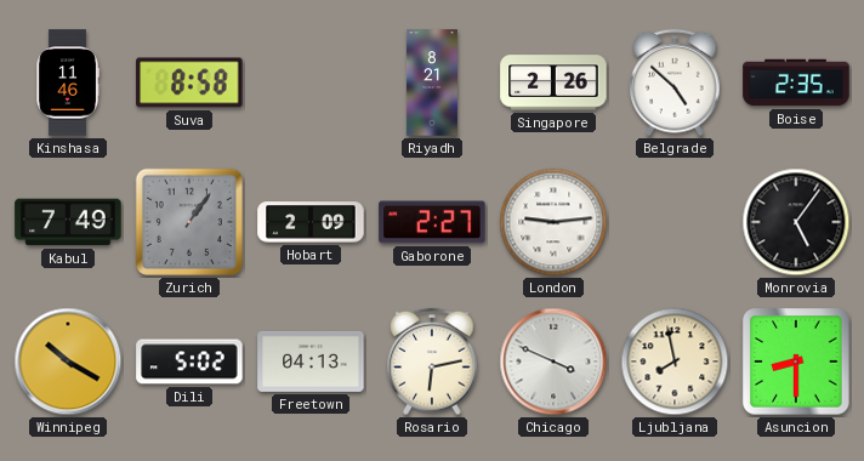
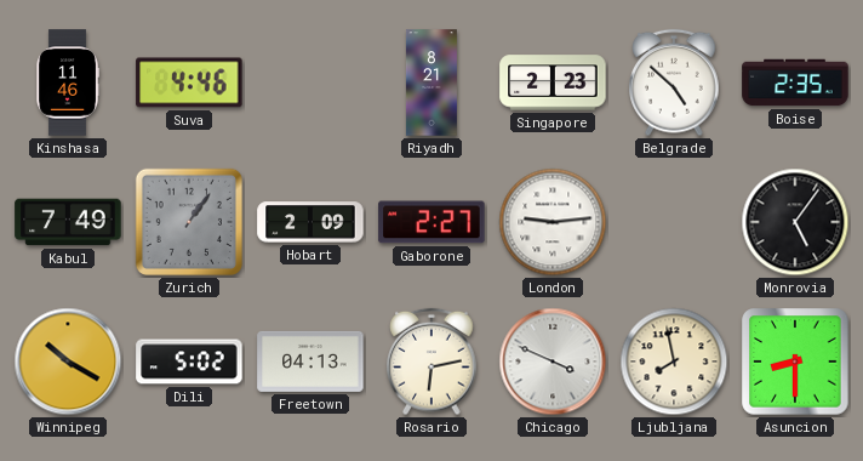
Suva: 8:58 -> 4:46 (189, 82)
Singapore: 2:26 -> 2:23 (553, 82)
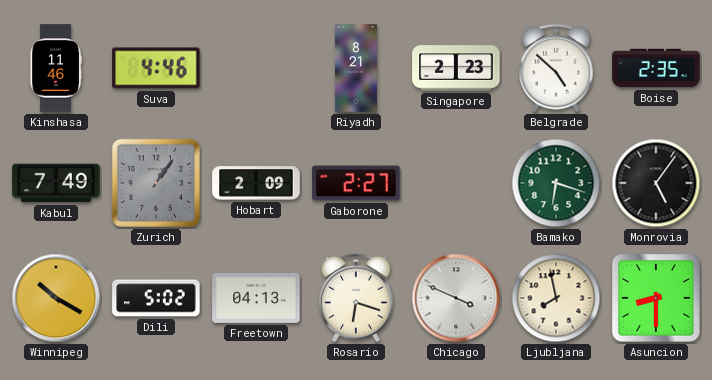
London: 9:14 -> none (553, 222)
Bamako: none -> 6:18 (556, 183)
Rosario: 6:13 -> 6:18 (356, 298)
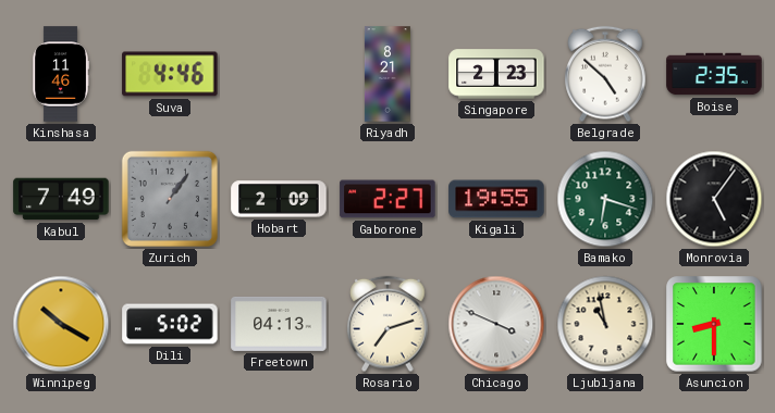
Kigali: none -> 19:55 (496, 199)
Rosario: 6:18 -> 7:12 (387, 324)
Ljubljana: 7:58 -> 10:58 (605, 324)
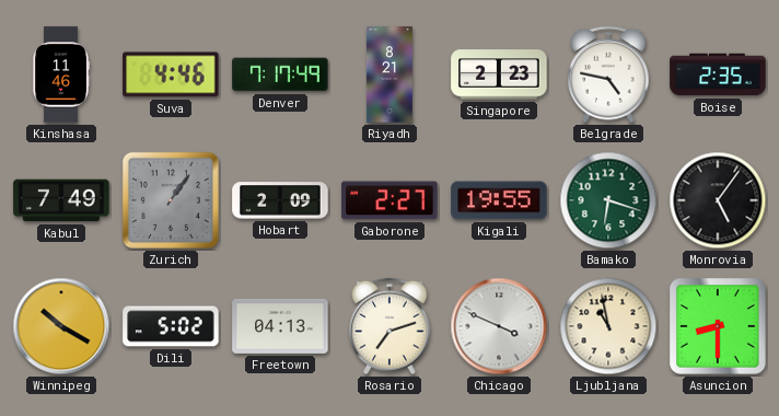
Denver: none -> 7:17 (280, 74)
Belgrade: 4:52 -> 4:47 (608, 74)
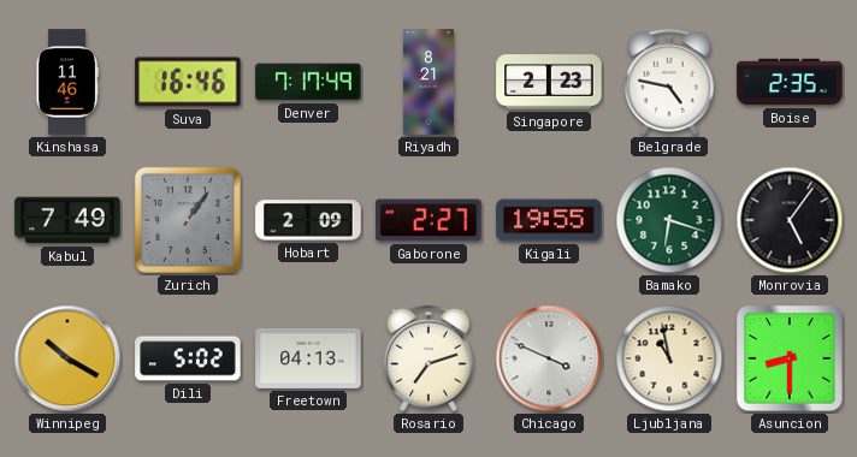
Suva: 4:46 -> 16:46 (188, 82)
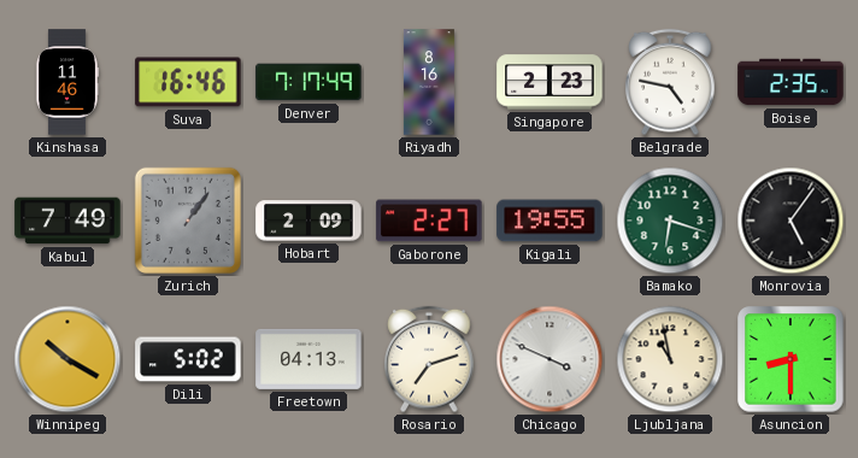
Riyadh: 8:21 -> 8:16 (429, 82)
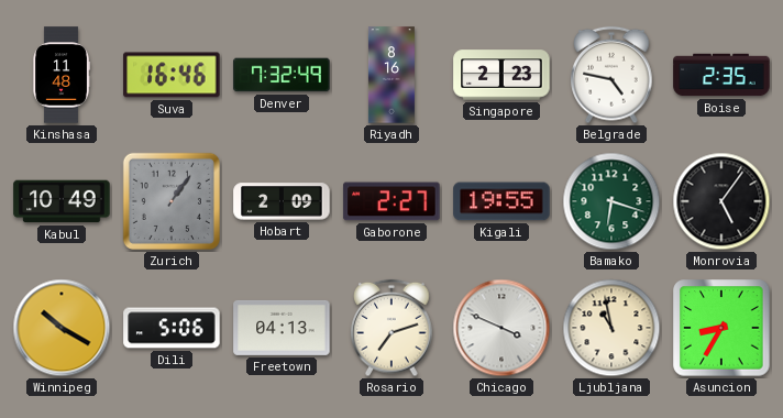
Kinshasa: 11:46 -> 11:48 (62, 75)
Denver: 7:17 -> 7:32 (282, 75)
Kabul: 7:49 -> 10:49 (62, 201)
Dili: 5:02 -> 5:06 (172, 328)
Asuncion: 8:30 -> 8:35 (721, 328)
